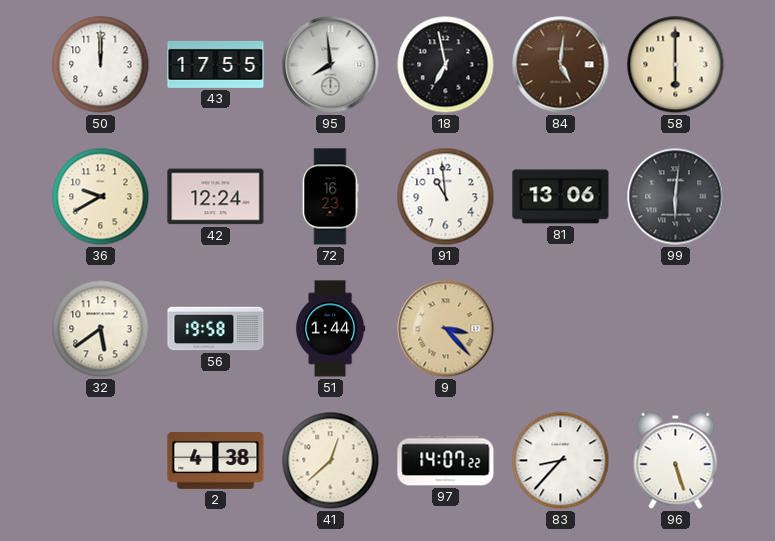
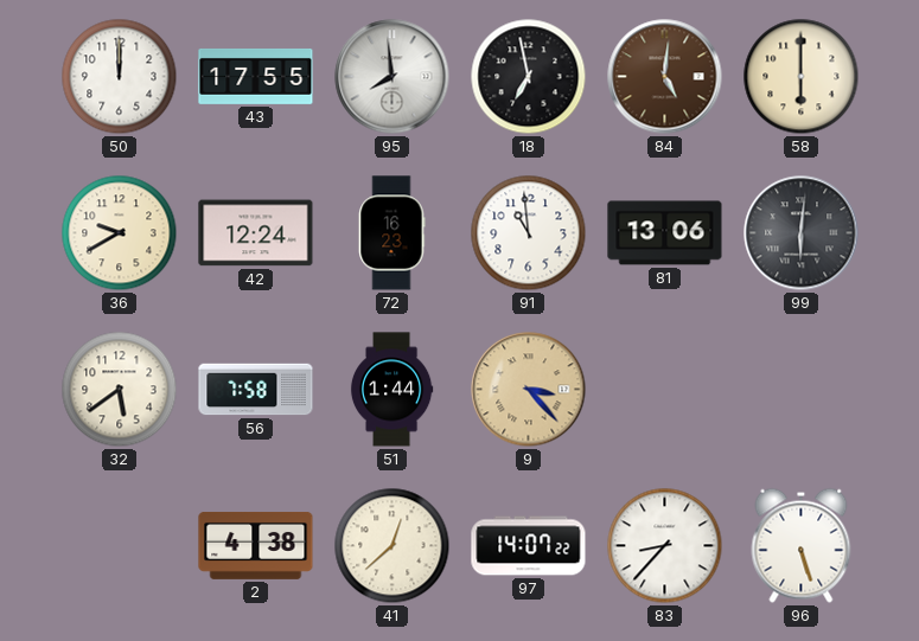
56: 19:58 -> 7:58 (256, 390)
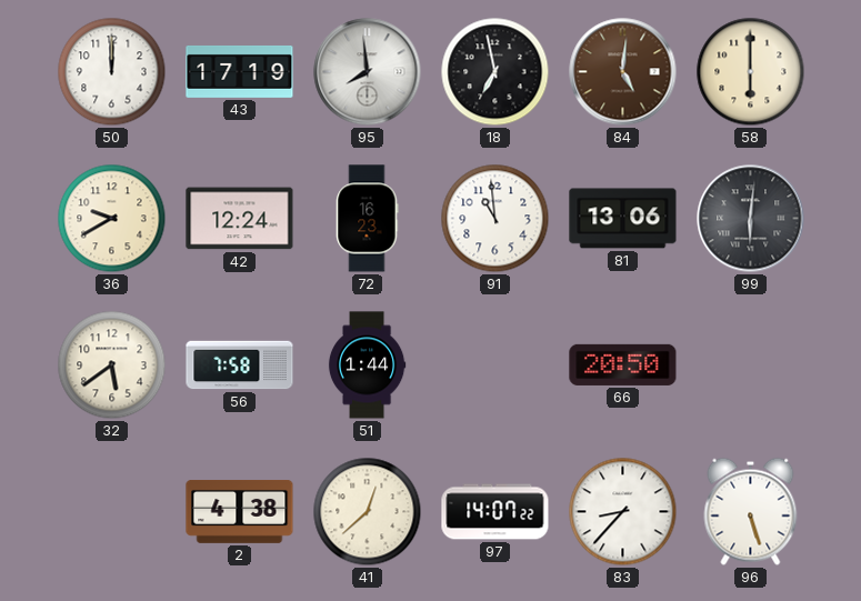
43: 17:55 -> 17:19 (240, 71)
9: 3:23 -> none (529, 390)
66: none -> 20:50 (623, 364)
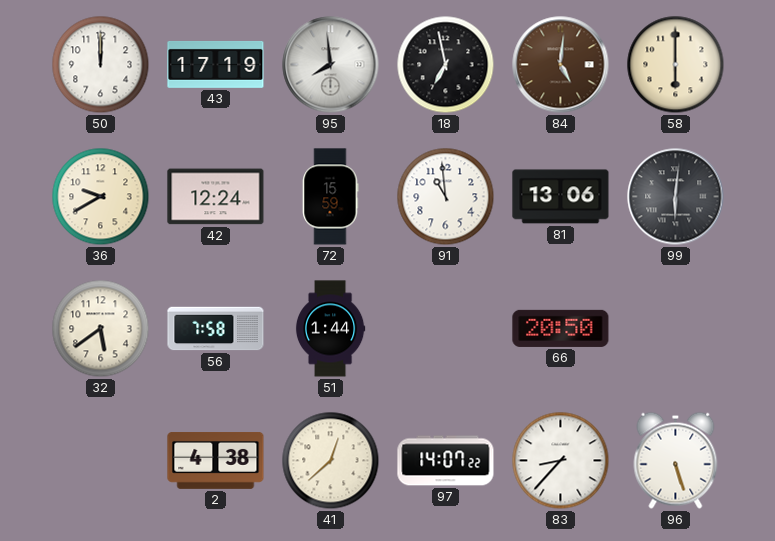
72: 16:23 -> 15:59 (330, 197)
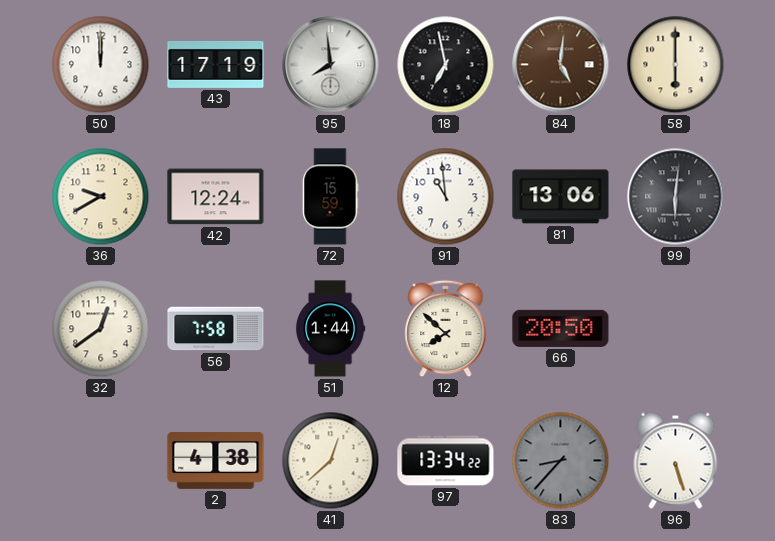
32: 5:39 -> 12:39 (101, 329)
12: none -> 7:52 (446, 329)
97: 14:07 -> 13:34 (446, 461)
83 dial: white -> grey (561, 461)
